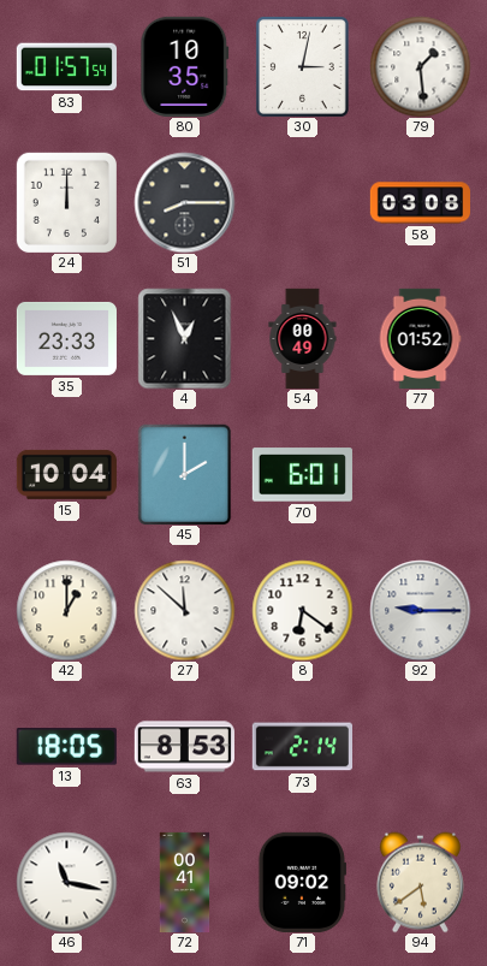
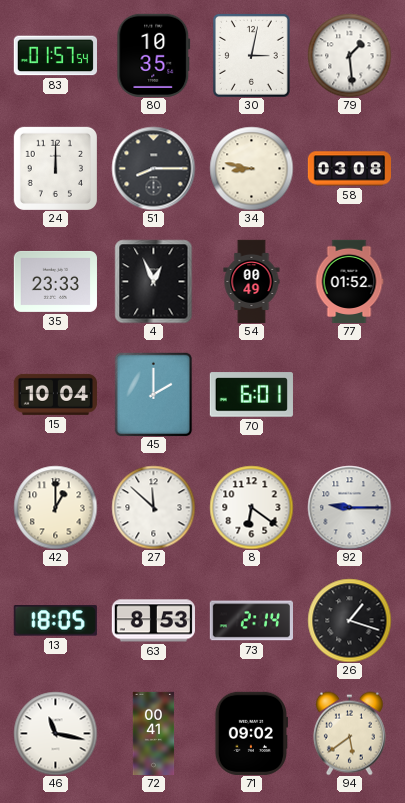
34: none -> 8:47 (251, 168)
26: none -> 1:18 (349, 620)
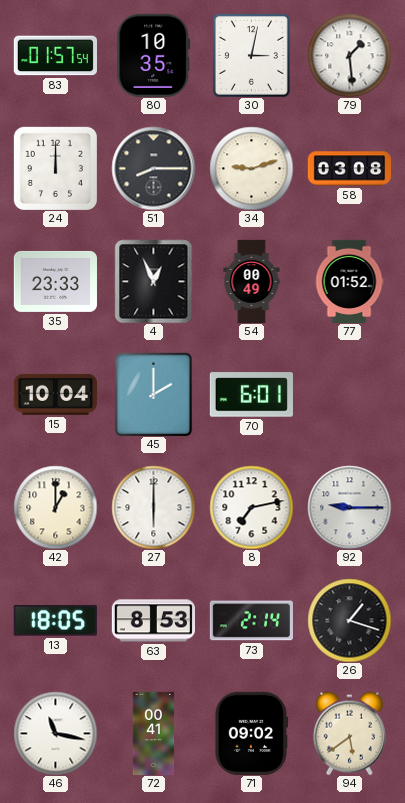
34: 8:47 -> 9:12 (251, 168)
27: 11:52 -> 6:00 (153, 507)
8: 6:21 -> 7:13 (251, 507)
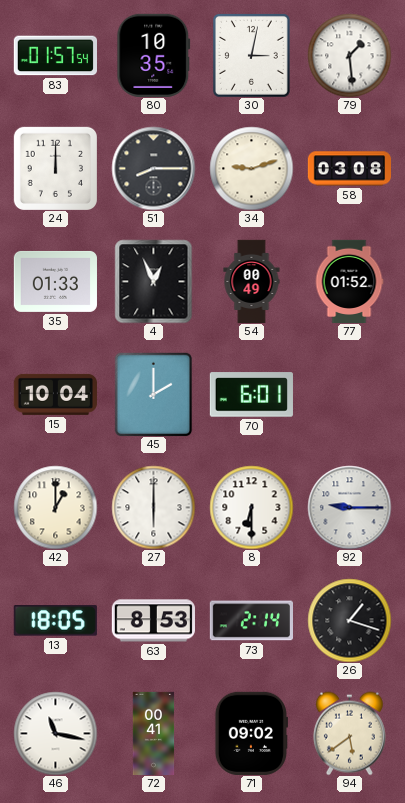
35: 23:33 -> 01:33 (55, 281)
8: 7:13 -> 6:30 (251, 507)
